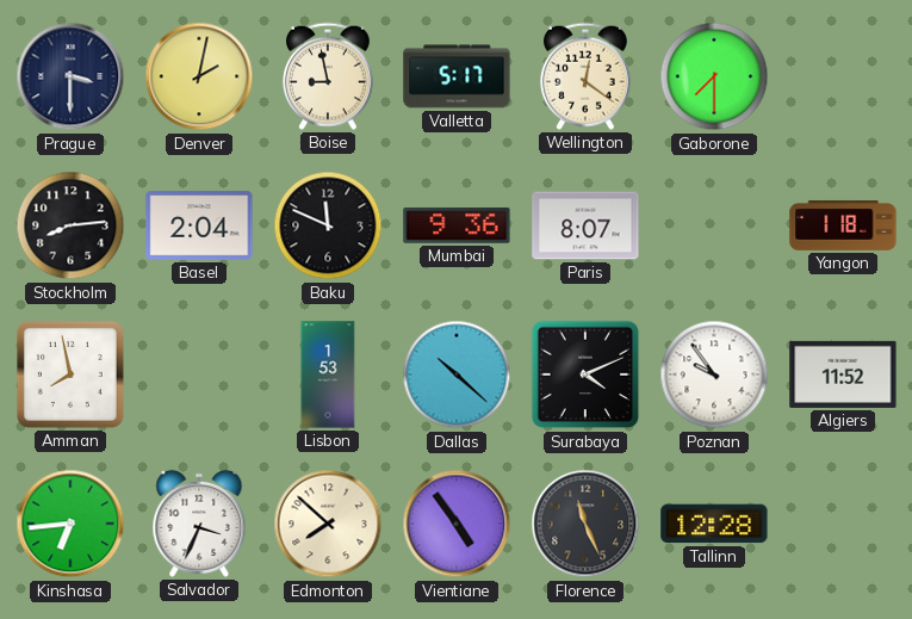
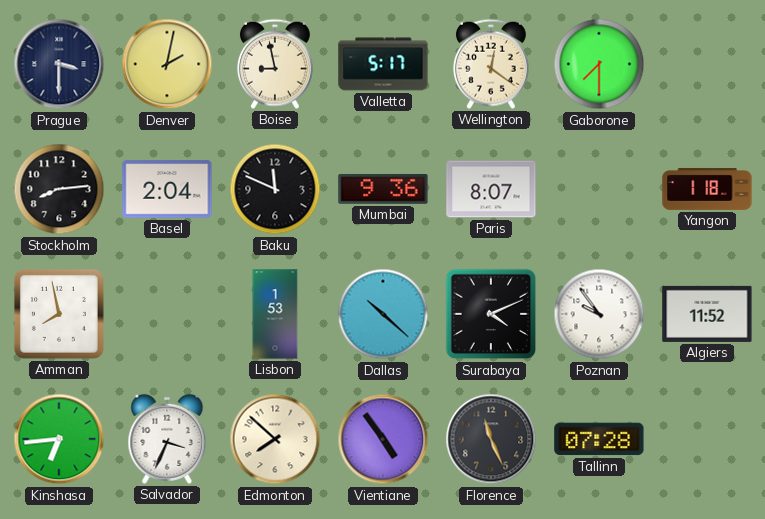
Tallinn: 12:28 -> 07:28 (599, 439)
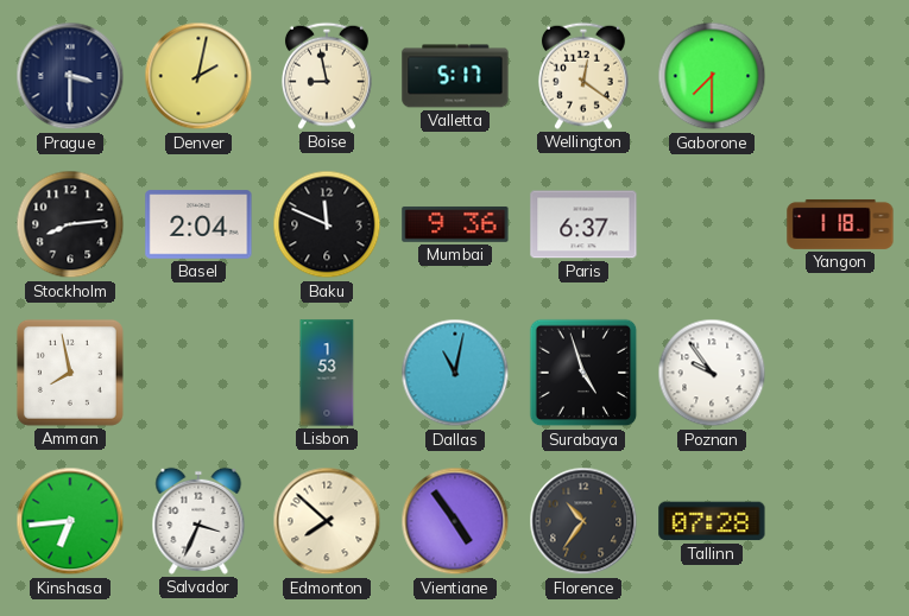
Paris: 8:07 -> 6:37 (583, 224)
Dallas: 10:22 -> 11:02 (455, 373)
Surabaya: 4:11 -> 4:57 (583, 373)
Algiers: 11:52 -> none (707, 314)
Florence: 11:26 -> 10:36 (583, 521)
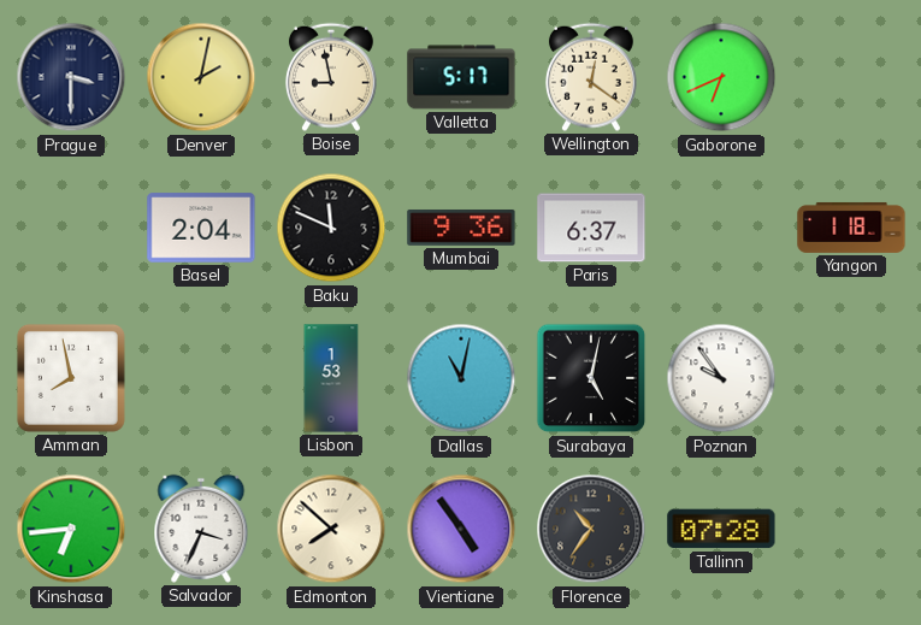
Gaborone: 7:30 -> 6:41 (721, 77)
Stockholm: 8:14 -> none (70, 224)
Surabaya: 4:57 -> 5:02 (591, 378)
